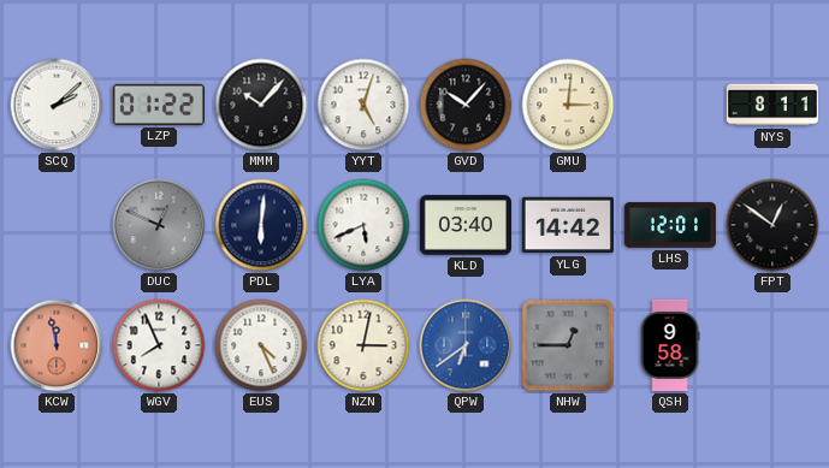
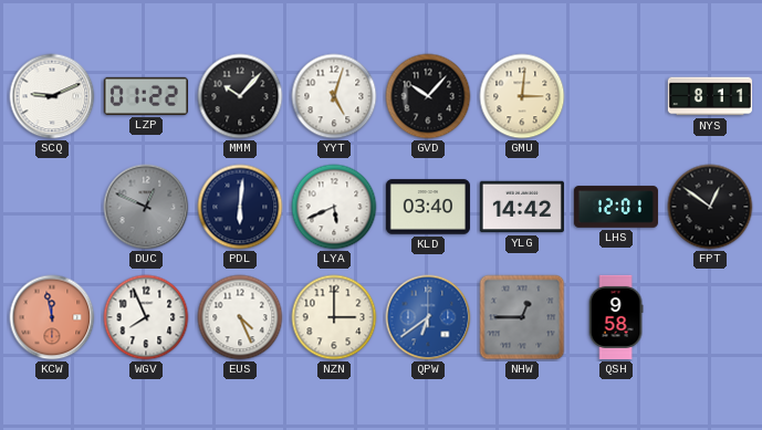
SCQ: 2:08 -> 9:11 (52, 96)
NZN: 3:02 -> 3:00 (334, 317)
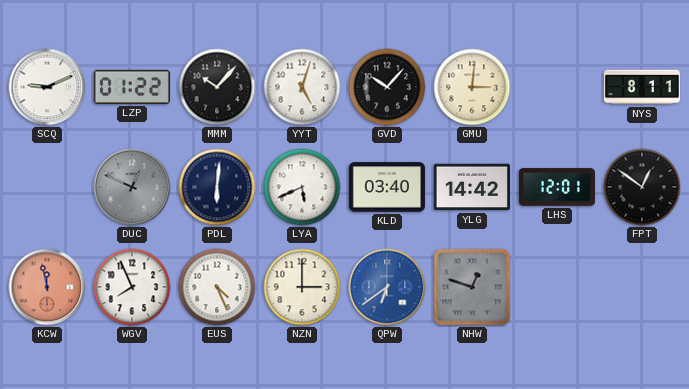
NHW: 12:45 -> 12:48 (472, 287)
QSH: 9:58 -> none (616, 317)
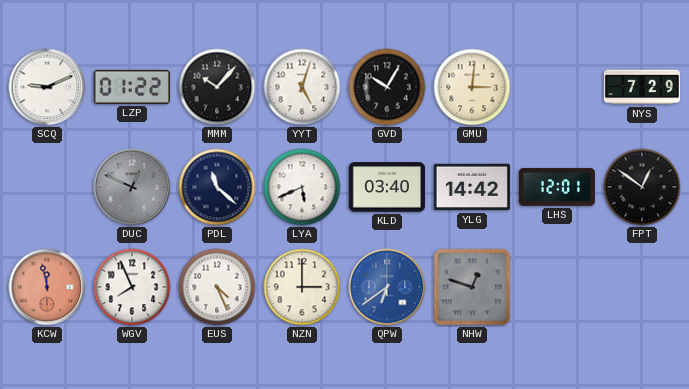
GVD: 10:07 -> 10:05 (387, 87)
NYS: 8:11 -> 7:29 (642, 87)
PDL: 6:01 -> 11:22 (217, 187)
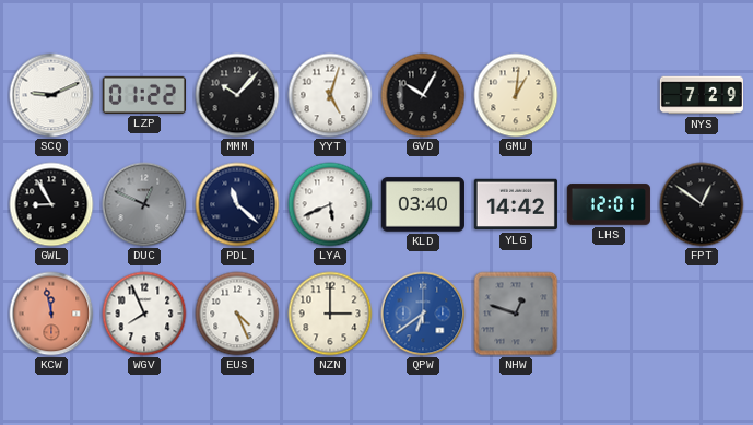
GMU: 3:01 -> 1:01 (516, 95)
GWL: none -> 8:55 (51, 204)
